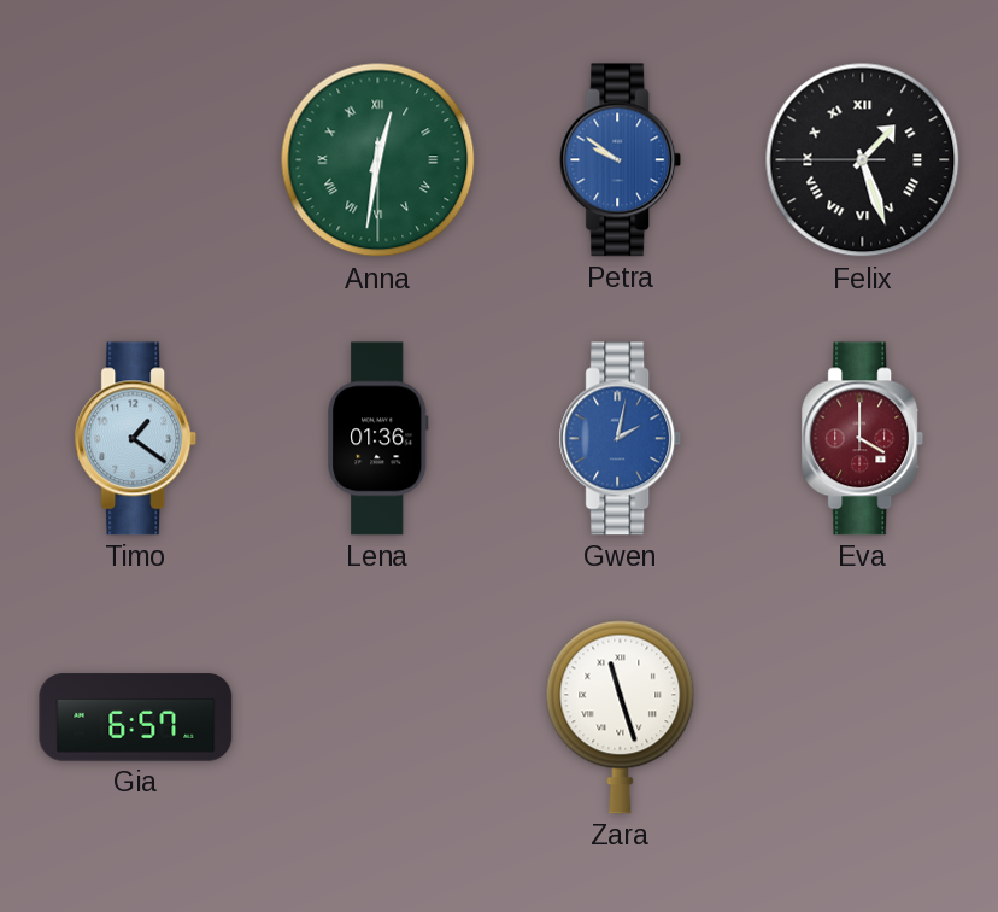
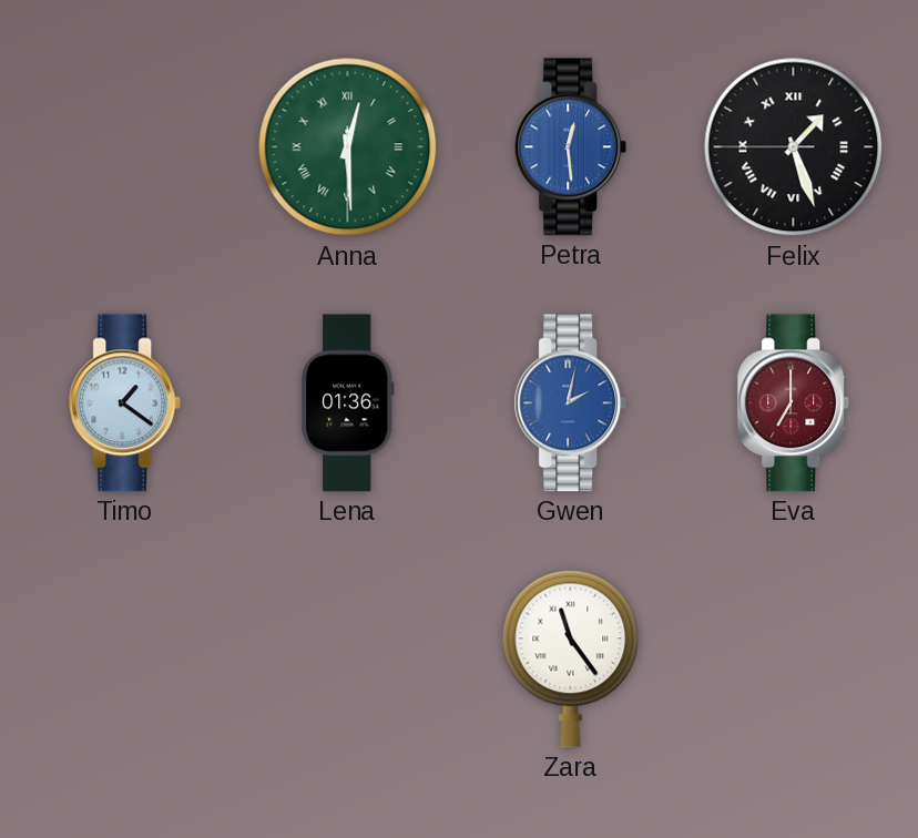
Anna: 12:31 -> 12:29 (348, 147)
Petra: 9:51 -> 12:29 (571, 147)
Eva: 4:00 -> 7:00 (794, 403)
Gia: 6:57 -> none (136, 718)
Zara: 11:27 -> 11:24 (571, 658)
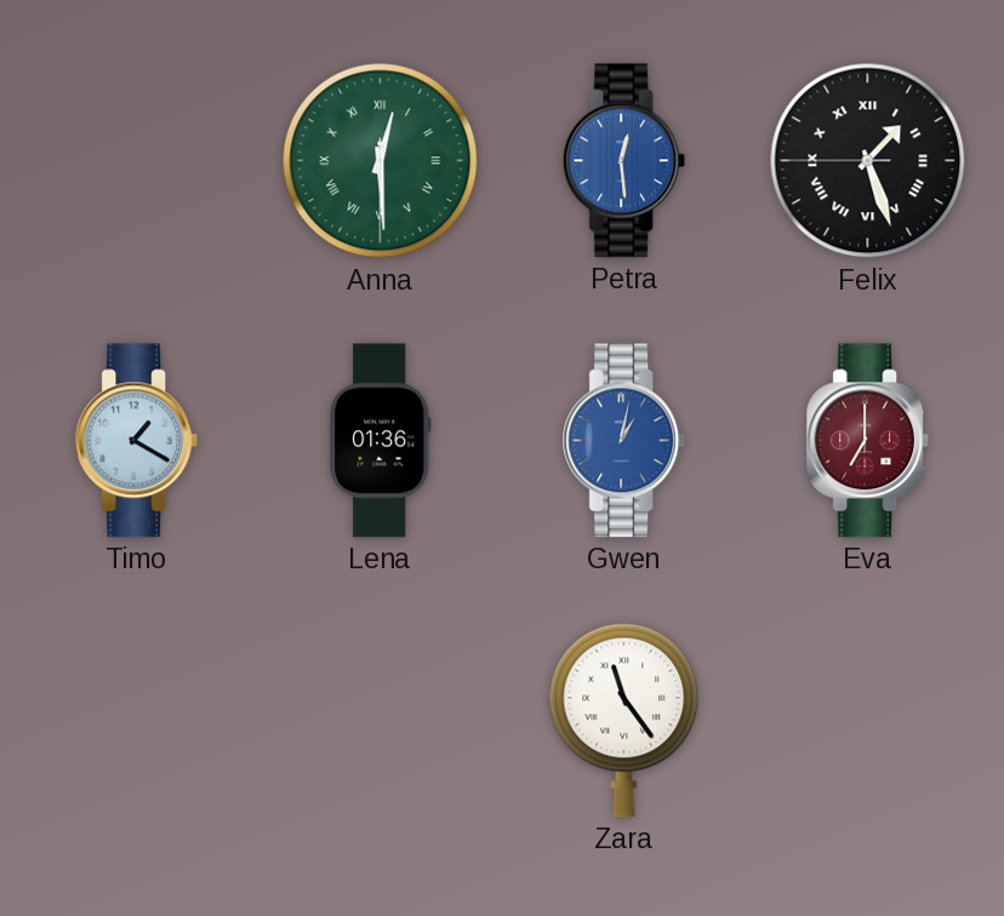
Timo: 1:21 -> 1:20 (137, 441)
Gwen: 2:02 -> 1:02 (624, 441)
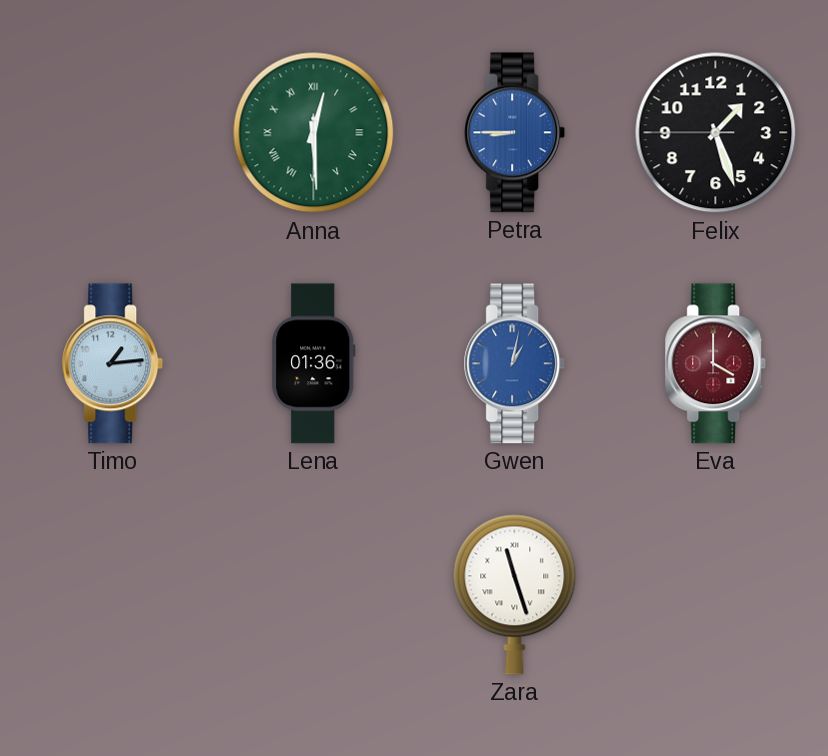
Petra: 12:29 -> 8:45 (515, 133)
Felix numerals: Roman -> Arabic (716, 133)
Timo: 1:20 -> 1:14 (113, 364)
Eva: 7:00 -> 4:00 (716, 364)
Zara: 11:24 -> 11:27 (515, 594)
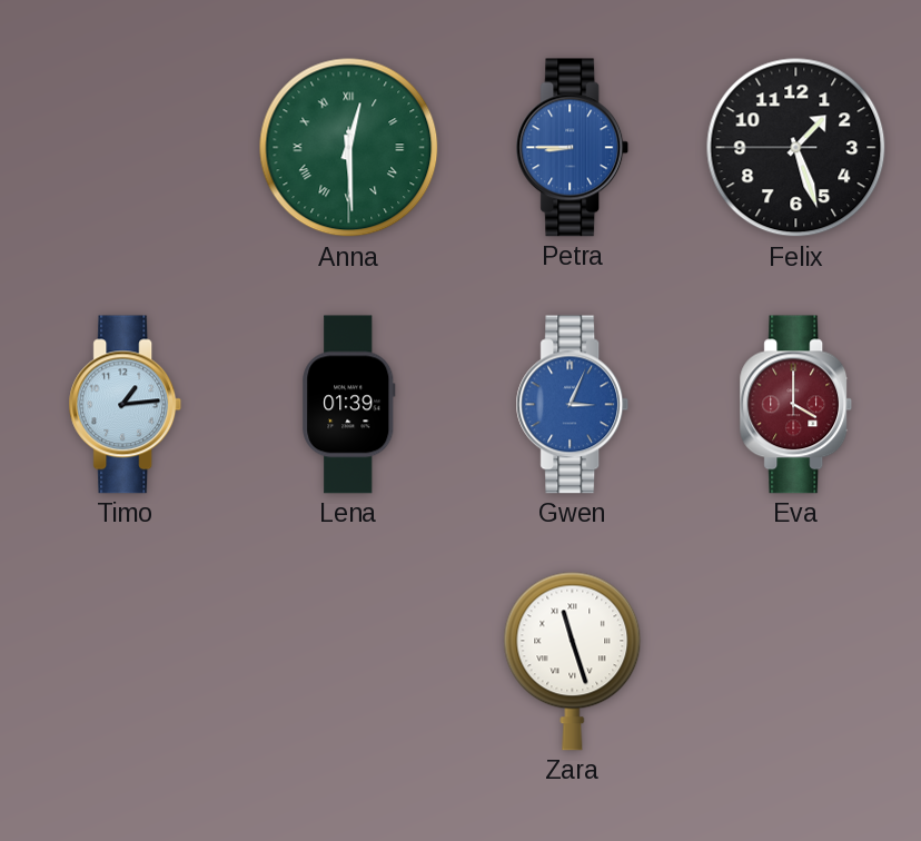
Lena: 01:36 -> 01:39 (349, 405)
Gwen: 1:02 -> 3:04 (573, 405)
